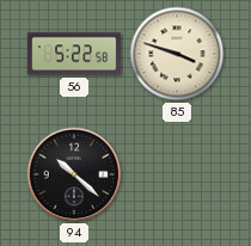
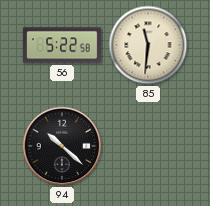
85: 3:48 -> 11:31 (148, 45)
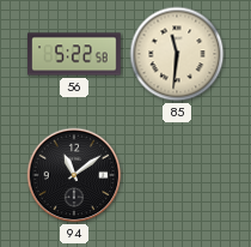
94: 10:22 -> 11:09 (74, 175)
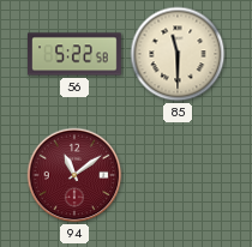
85: 11:31 -> 11:30 (178, 54)
94 dial: black -> burgundy (74, 175)
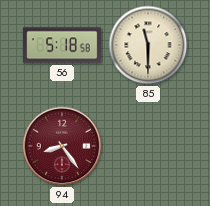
56: 5:22 -> 5:18 (63, 45)
94: 11:09 -> 8:24 (62, 146)
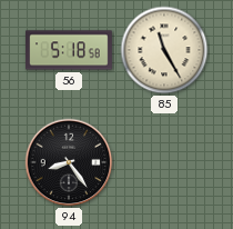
85: 11:30 -> 11:25 (164, 50)
94 dial: burgundy -> black (69, 162)
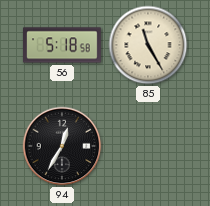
94: 8:24 -> 12:35 (62, 146)
